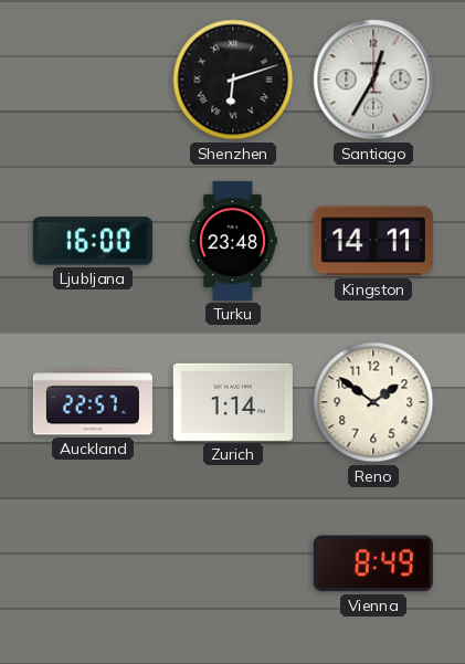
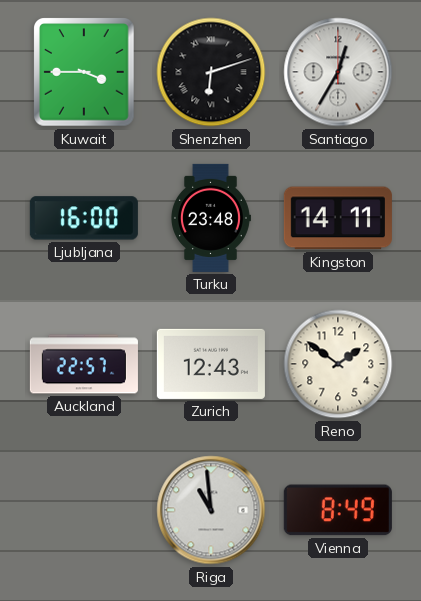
Kuwait: none -> 3:45 (85, 72)
Zurich: 1:14 -> 12:43 (211, 364)
Riga: none -> 10:59 (211, 510)
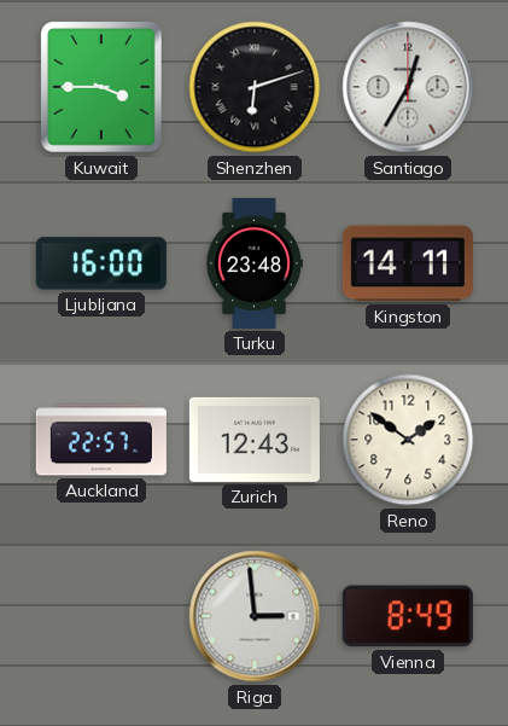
Riga: 10:59 -> 2:59 (255, 616)
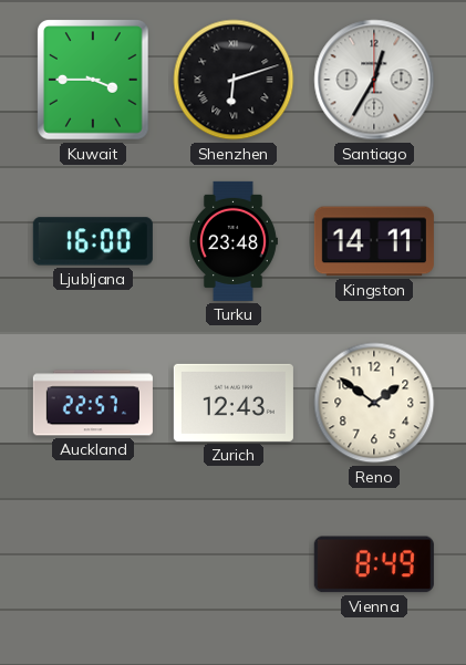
Riga: 2:59 -> none (255, 616)
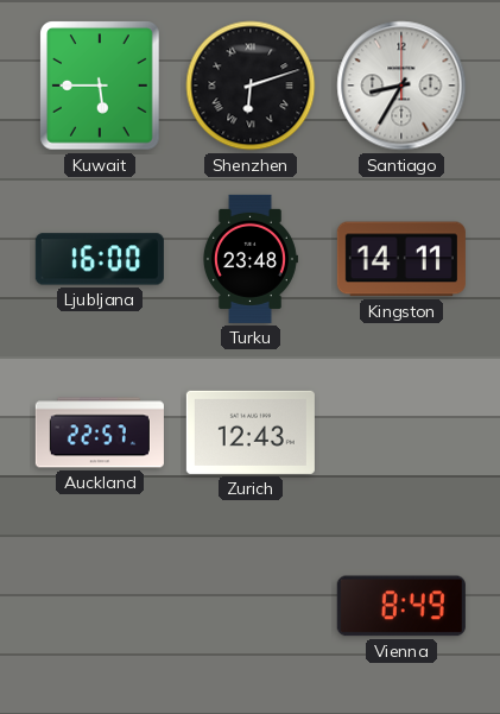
Kuwait: 3:45 -> 5:45 (101, 86)
Santiago: 12:35 -> 8:35 (401, 86)
Reno: 1:51 -> none (374, 403)
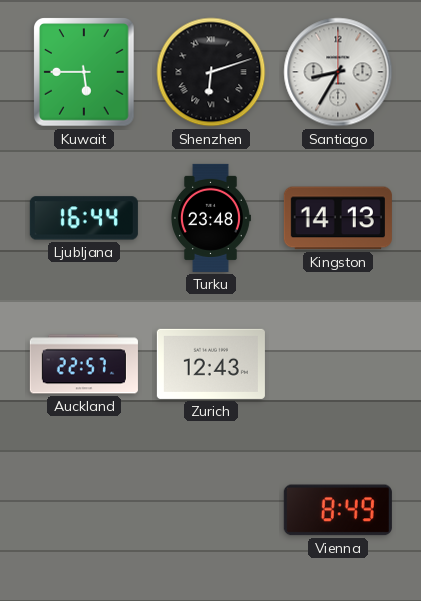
Ljubljana: 16:00 -> 16:44 (84, 218)
Kingston: 14:11 -> 14:13 (338, 218)
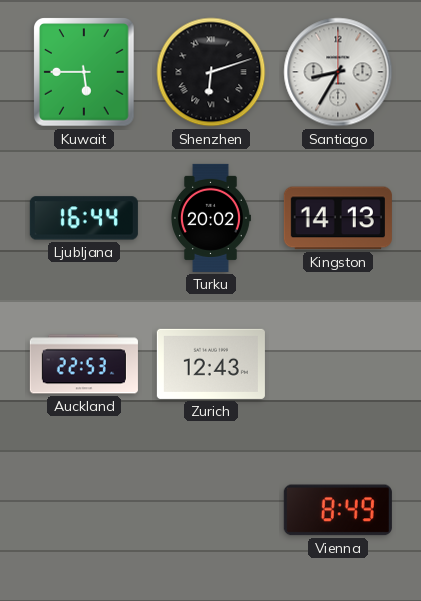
Turku: 23:48 -> 20:02 (210, 218)
Auckland: 22:57 -> 22:53 (84, 364)
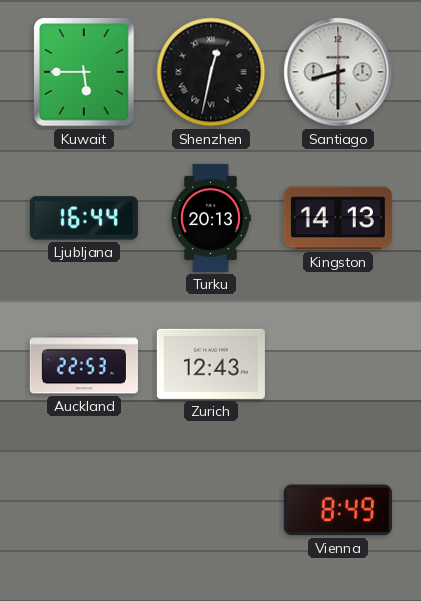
Shenzhen: 6:12 -> 12:32 (211, 72)
Santiago: 8:35 -> 8:30 (338, 72)
Turku: 20:02 -> 20:13 (210, 218)
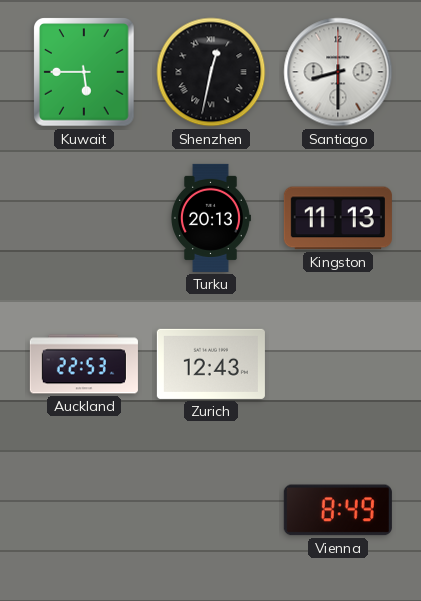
Ljubljana: 16:44 -> none (84, 218)
Kingston: 14:13 -> 11:13 (338, 218)
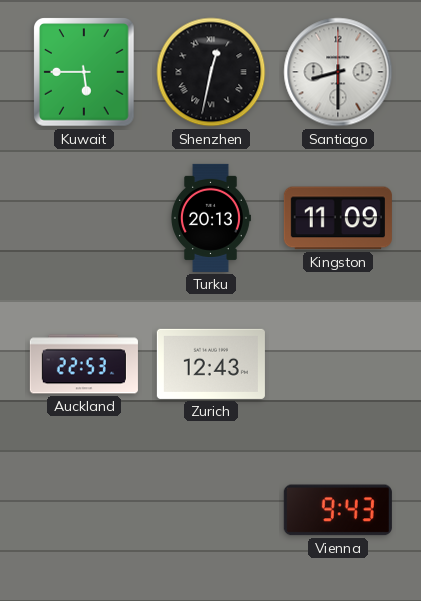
Kingston: 11:13 -> 11:09 (338, 218)
Vienna: 8:49 -> 9:43 (338, 510)
